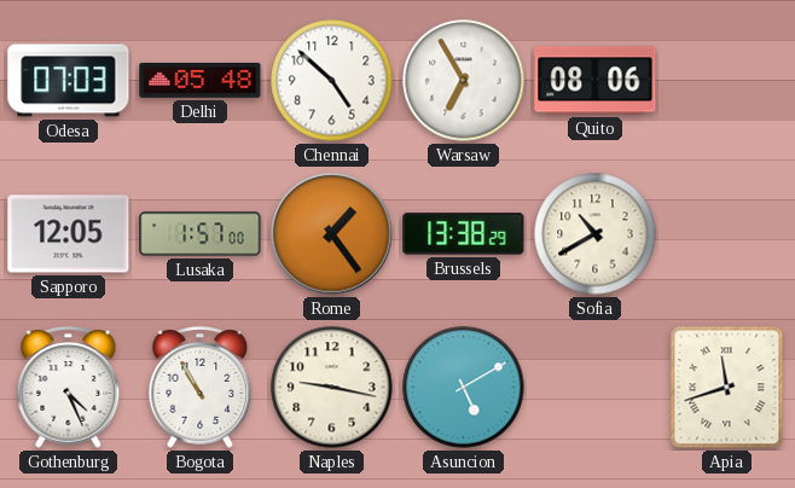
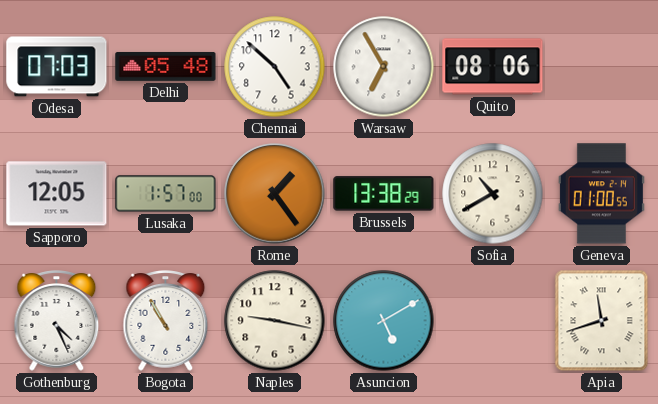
Geneva: none -> 01:00 (601, 194)
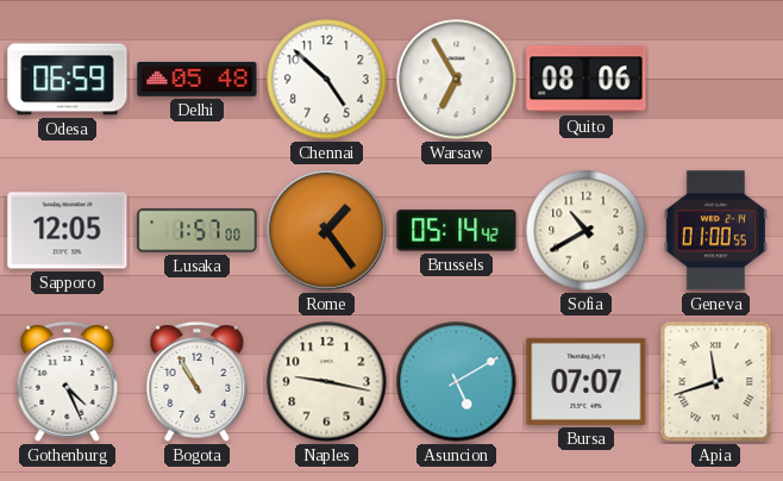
Odesa: 07:03 -> 06:59 (68, 80)
Brussels: 13:38 -> 05:14 (457, 231)
Bursa: none -> 07:07 (587, 381)
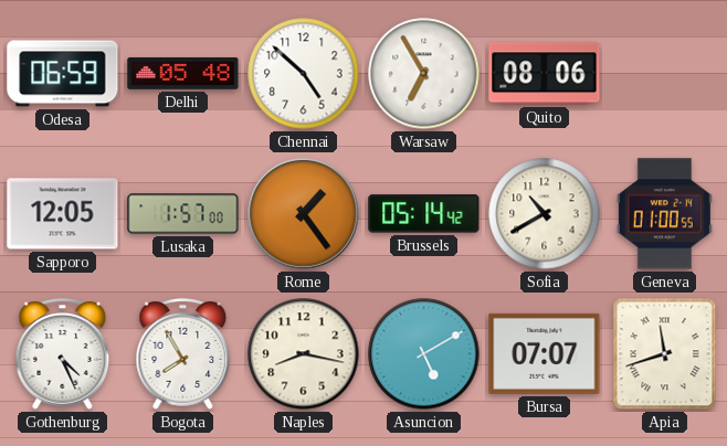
Bogota: 10:55 -> 7:55 (183, 354)
Naples: 9:17 -> 8:17 (304, 354)
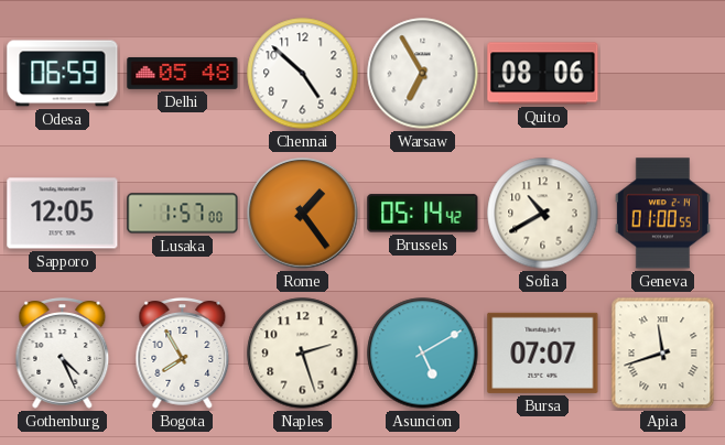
Naples: 8:17 -> 2:27 (303, 354)
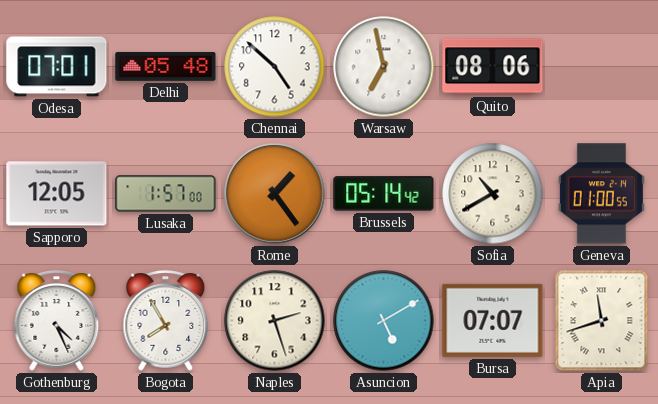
Odesa: 06:59 -> 07:01 (57, 67)
Warsaw: 6:55 -> 6:58 (384, 67)
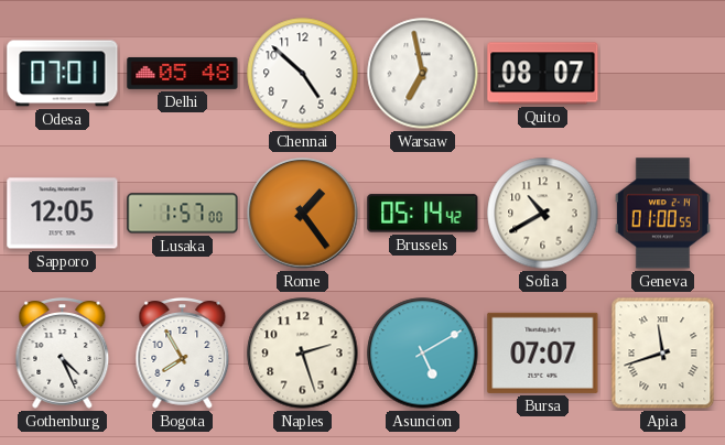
Quito: 08:06 -> 08:07 (543, 74)
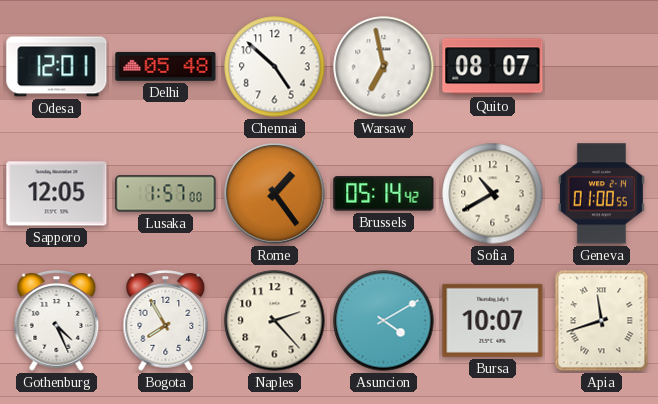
Odesa: 07:01 -> 12:01 (57, 67)
Naples: 2:27 -> 2:23 (275, 321)
Asuncion: 5:10 -> 4:10 (384, 321)
Bursa: 07:07 -> 10:07 (493, 320)
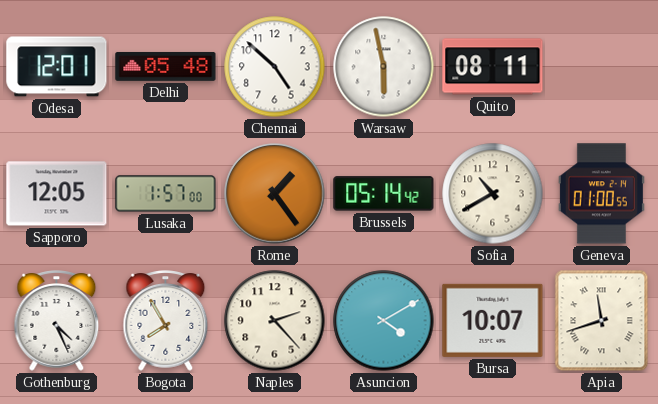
Warsaw: 6:58 -> 5:58 (384, 67)
Quito: 08:07 -> 08:11 (493, 67)
